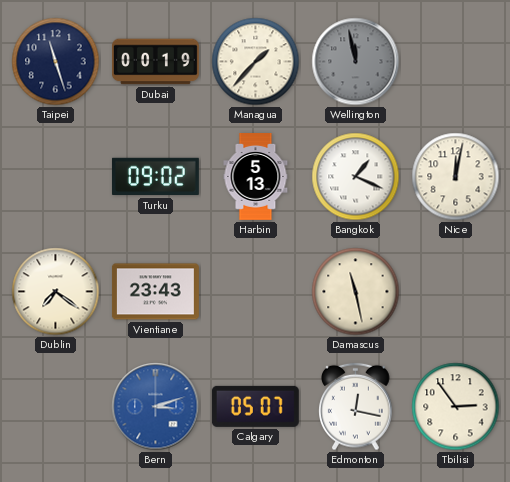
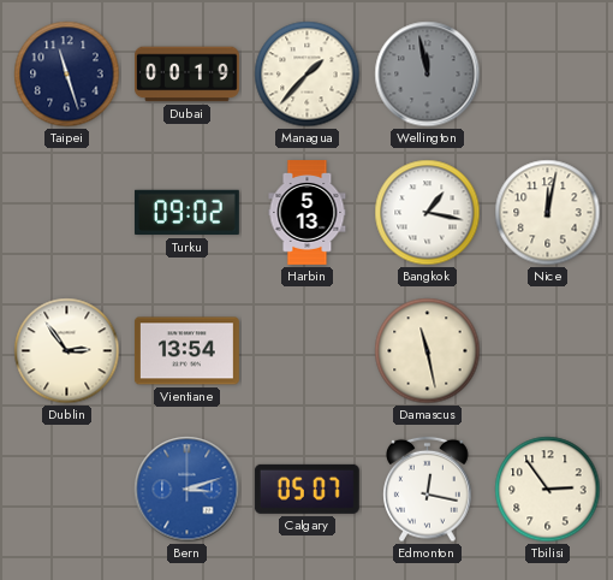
Bangkok: 1:19 -> 1:17 (428, 213)
Dublin: 7:21 -> 2:54 (67, 351)
Vientiane: 23:43 -> 13:54 (186, 351)
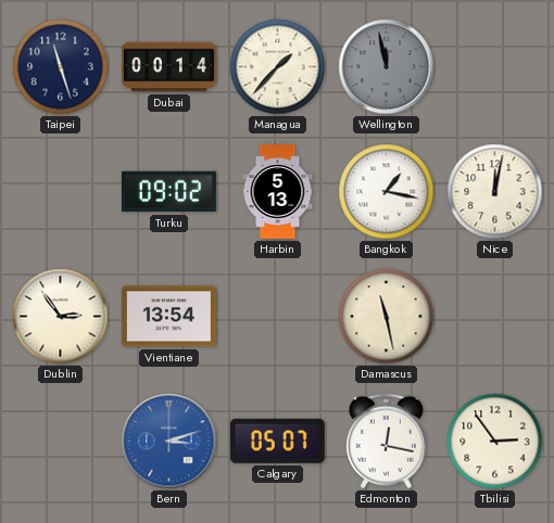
Dubai: 00:19 -> 00:14 (169, 67)
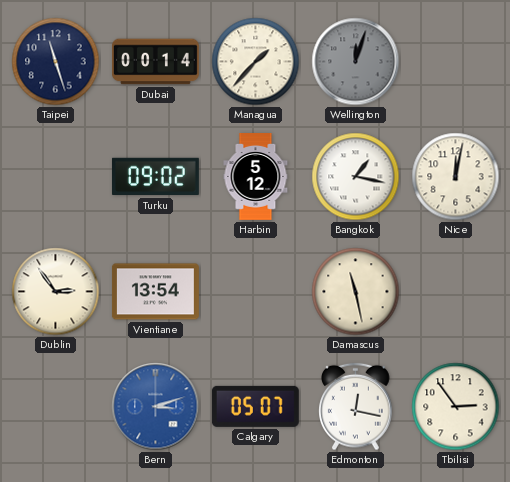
Wellington: 11:58 -> 12:03 (356, 62)
Harbin: 5:13 -> 5:12 (256, 177)
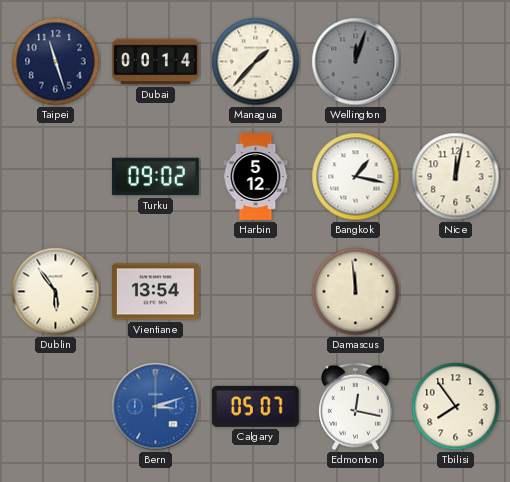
Dublin: 2:54 -> 5:54 (56, 292)
Damascus: 11:28 -> 11:59 (356, 292)
Tbilisi: 2:54 -> 7:54 (456, 407)
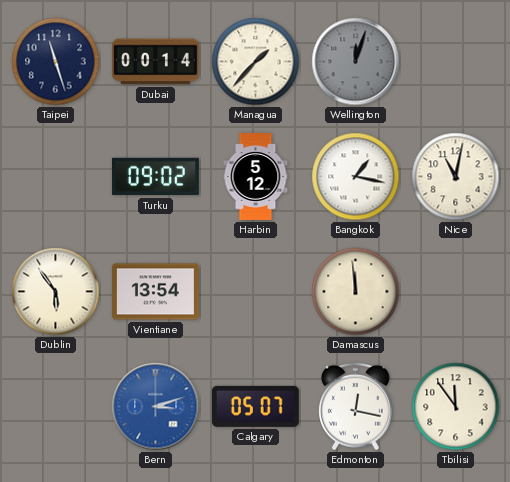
Nice: 12:02 -> 11:02 (456, 177)
Tbilisi: 7:54 -> 11:54 (456, 407)
